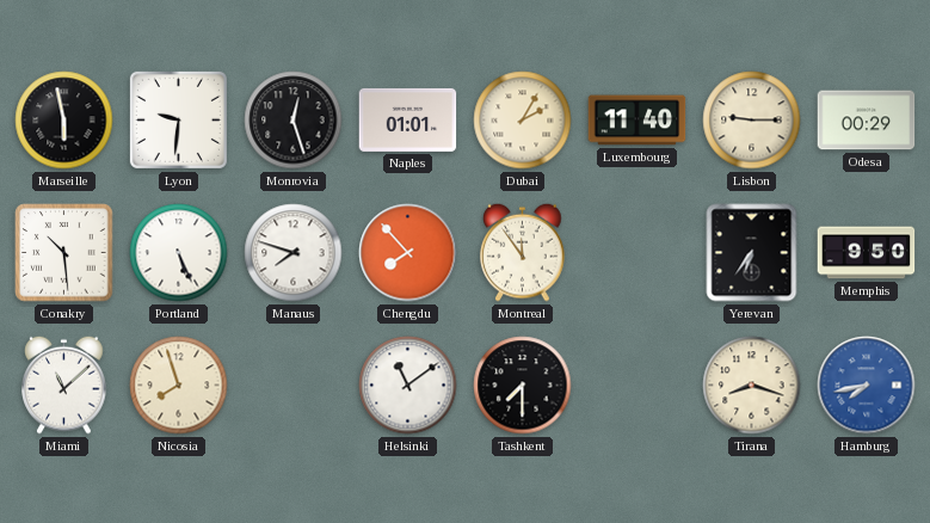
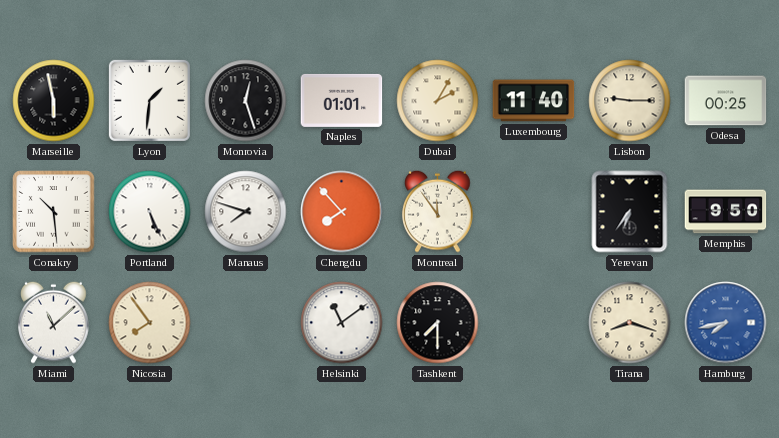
Lyon: 9:31 -> 1:31 (149, 100)
Odesa: 00:29 -> 00:25 (726, 101)
Nicosia: 7:57 -> 7:54 (150, 323)
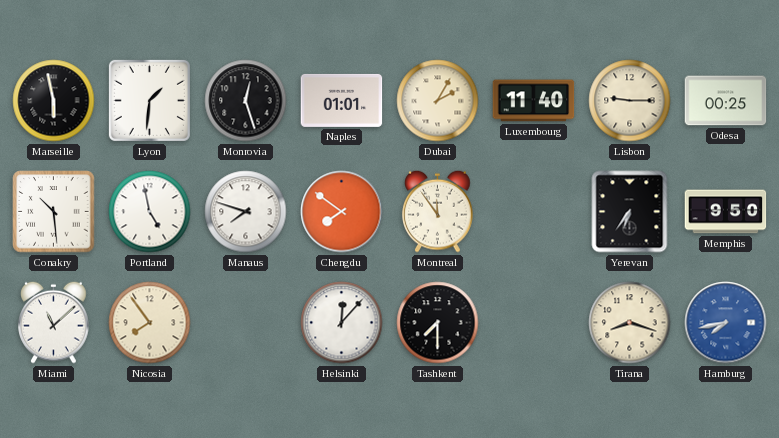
Portland: 5:26 -> 4:58 (150, 212)
Chengdu: 7:53 -> 7:51 (342, 212)
Helsinki: 11:09 -> 12:07 (342, 323)
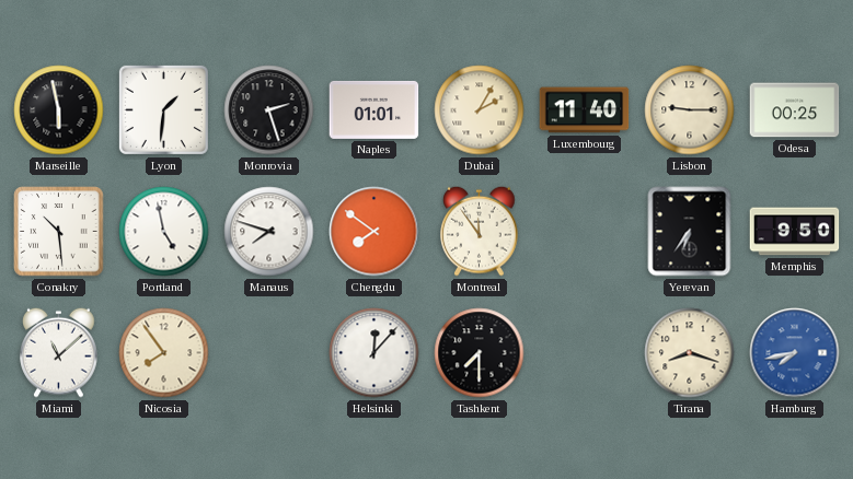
Monrovia: 12:27 -> 2:27 (269, 110)
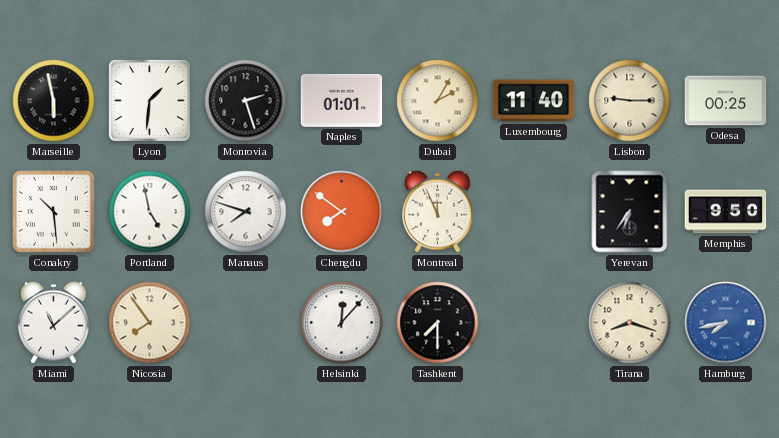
Montreal: 11:54 -> 11:56 (438, 211)
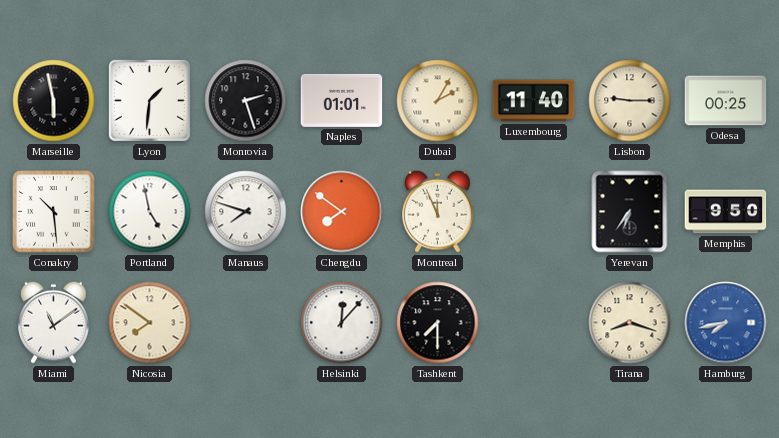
Miami: 11:08 -> 11:09 (54, 322)
Nicosia: 7:54 -> 7:51 (150, 323)
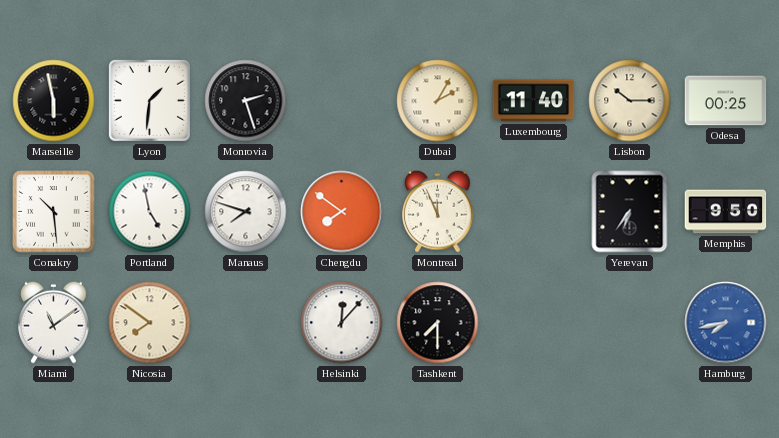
Naples: 01:01 -> none (342, 100)
Lisbon: 9:15 -> 10:15 (630, 101)
Tirana: 8:18 -> none (630, 323)
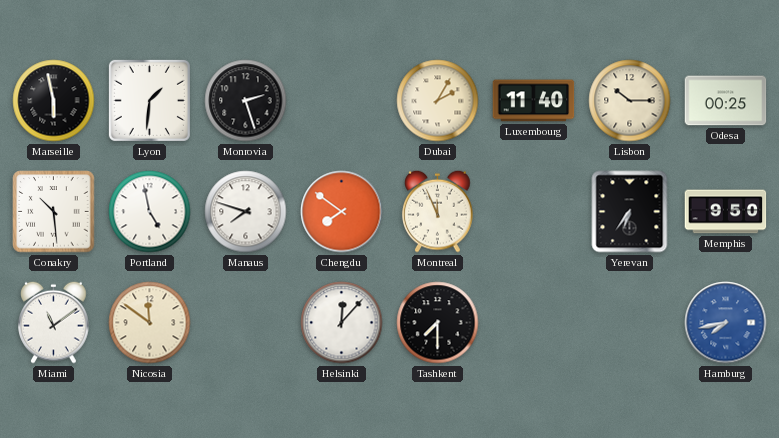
Nicosia: 7:51 -> 11:51 (150, 323)
